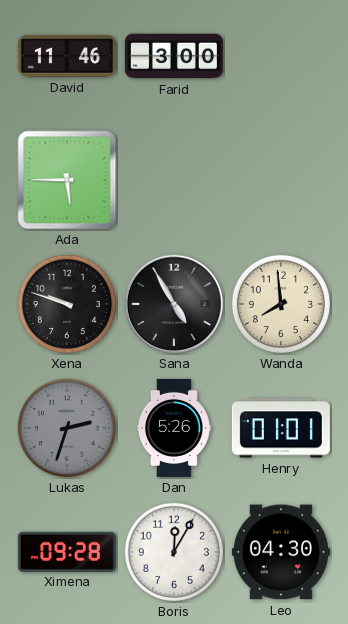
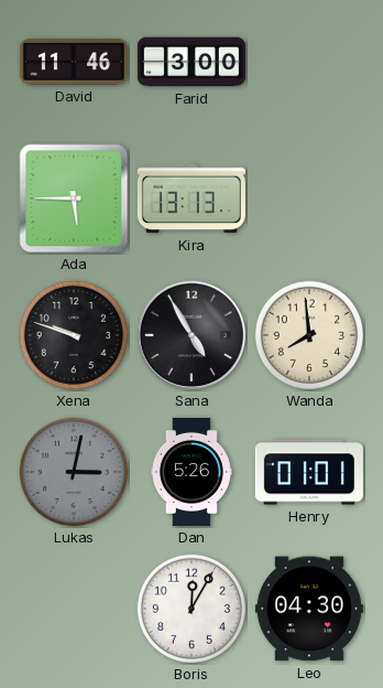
Kira: none -> 13:13 (191, 198)
Lukas: 2:33 -> 3:02 (74, 472)
Ximena: 09:28 -> none (67, 551)
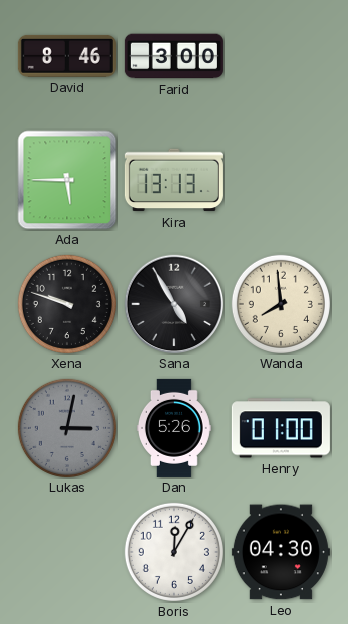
David: 11:46 -> 8:46 (67, 56)
Henry: 01:01 -> 01:00 (281, 428)
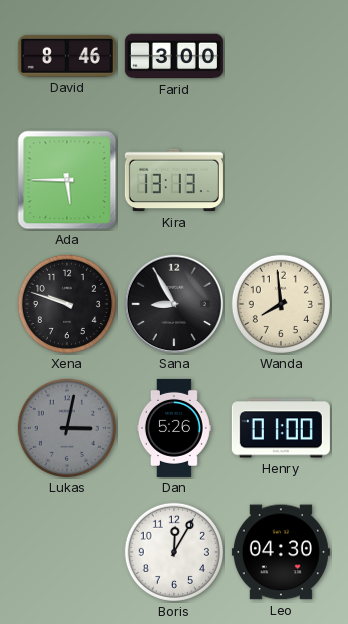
Sana: 4:55 -> 8:55 (174, 304)
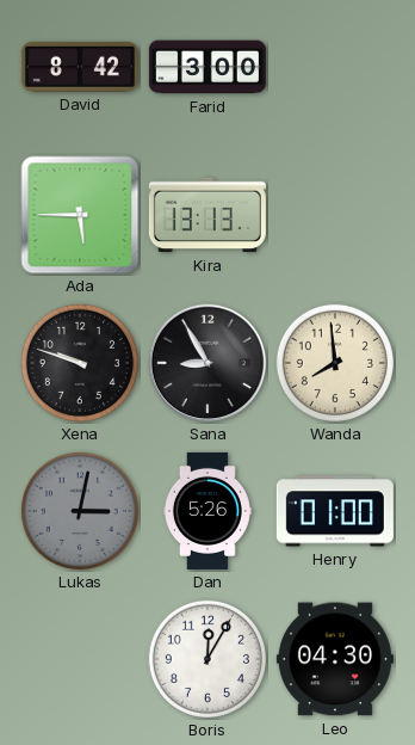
David: 8:46 -> 8:42 (80, 67)
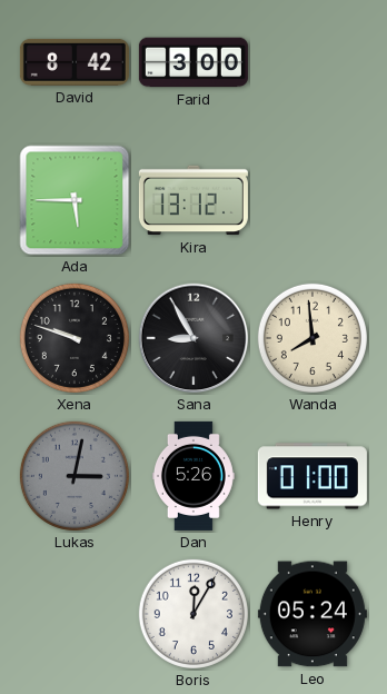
Kira: 13:13 -> 13:12 (193, 200)
Leo: 04:30 -> 05:24 (312, 614)
